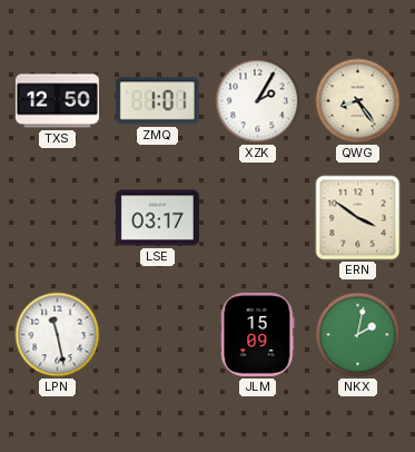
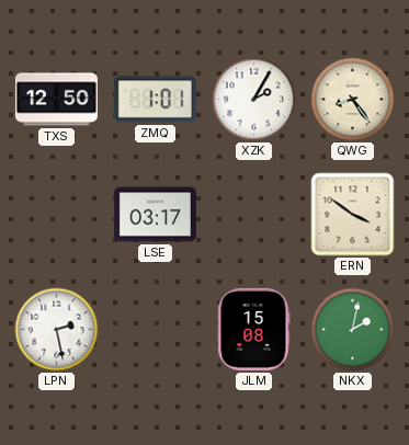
LPN: 11:28 -> 2:28 (57, 330)
JLM: 15:09 -> 15:08 (254, 329)
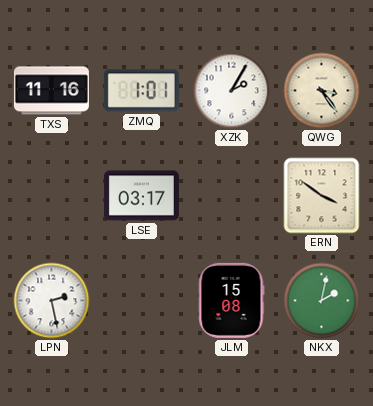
TXS: 12:50 -> 11:16 (51, 91)
QWG: 8:24 -> 3:24 (322, 91)
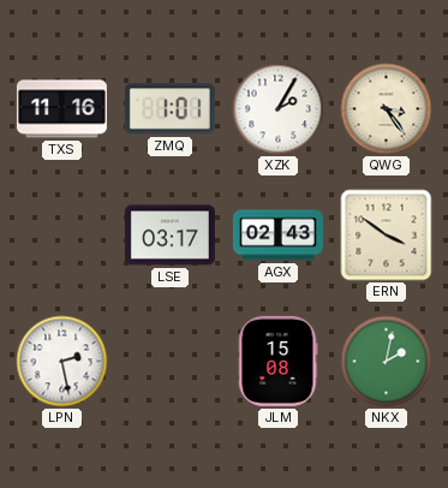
AGX: none -> 02:43 (277, 236)
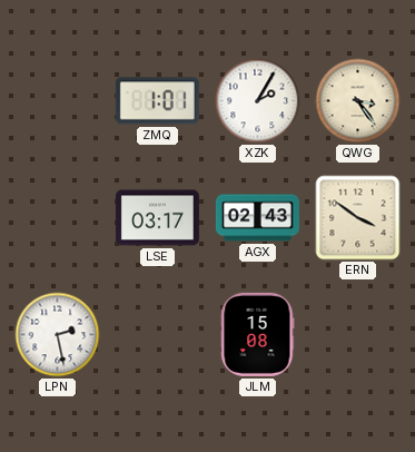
TXS: 11:16 -> none (61, 109)
NKX: 2:02 -> none (387, 362)
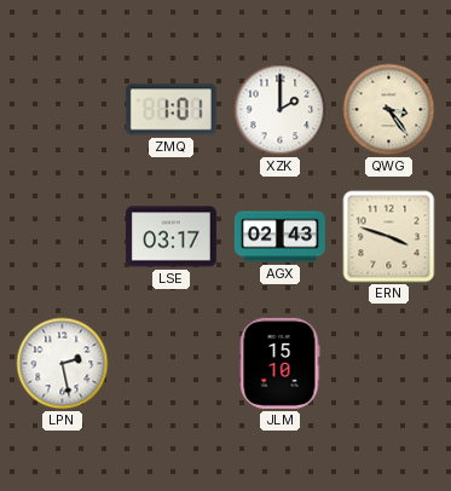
XZK: 2:05 -> 2:00 (281, 110)
ERN: 3:51 -> 3:48 (389, 237)
JLM: 15:08 -> 15:10 (281, 363)
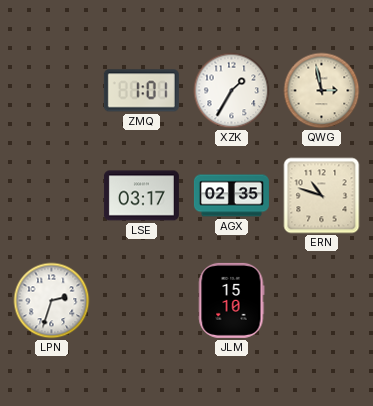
XZK: 2:00 -> 1:35 (232, 91)
QWG: 3:24 -> 2:58 (322, 91)
AGX: 02:43 -> 02:35 (231, 196)
ERN: 3:48 -> 10:48 (322, 196)
LPN: 2:28 -> 2:33 (52, 301)
